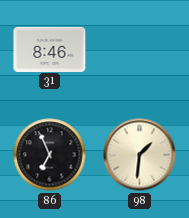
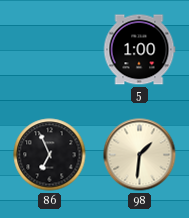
31: 8:46 -> none (50, 49)
5: none -> 1:00 (139, 50)
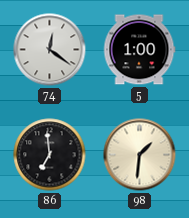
74: none -> 12:21 (50, 50)
86: 6:56 -> 6:59 (50, 155)
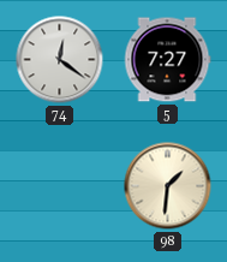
5: 1:00 -> 7:27 (167, 60)
86: 6:59 -> none (50, 155)
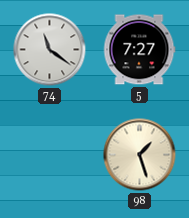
74: 12:21 -> 11:21 (50, 50)
98: 1:31 -> 1:27 (140, 155)
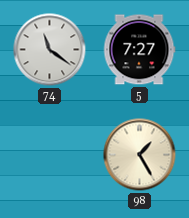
98: 1:27 -> 1:25 (140, 155)
